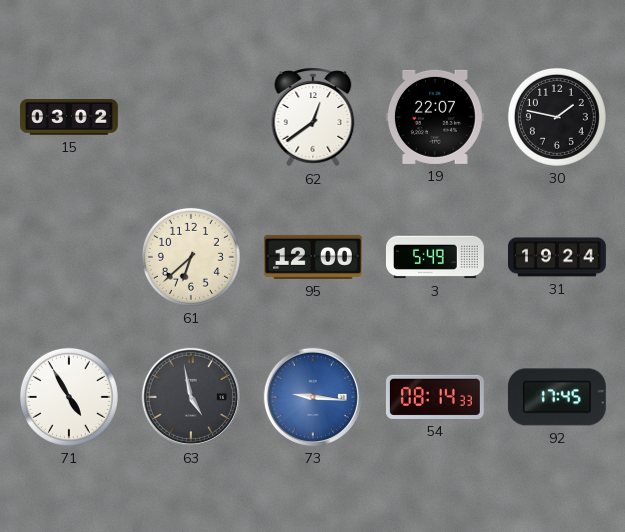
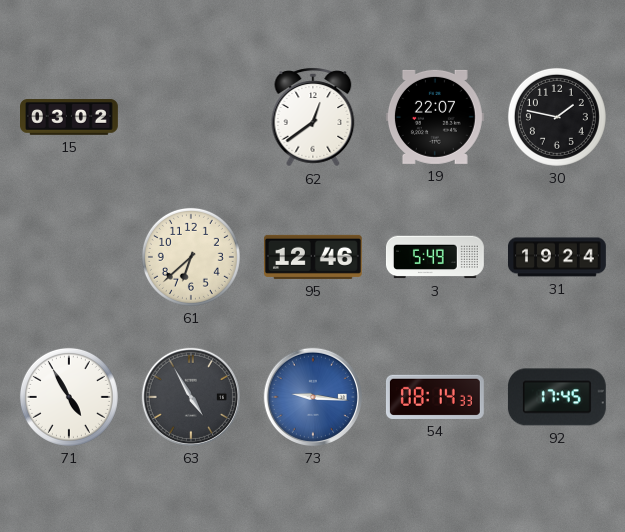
95: 12:00 -> 12:46 (313, 257)
63: 4:58 -> 4:55 (191, 397)
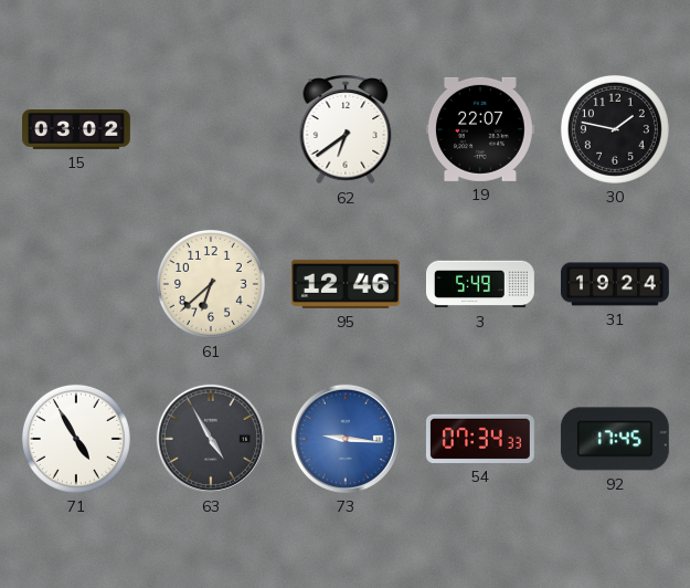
62: 12:39 -> 6:39 (346, 129)
54: 08:14 -> 07:34 (480, 439)
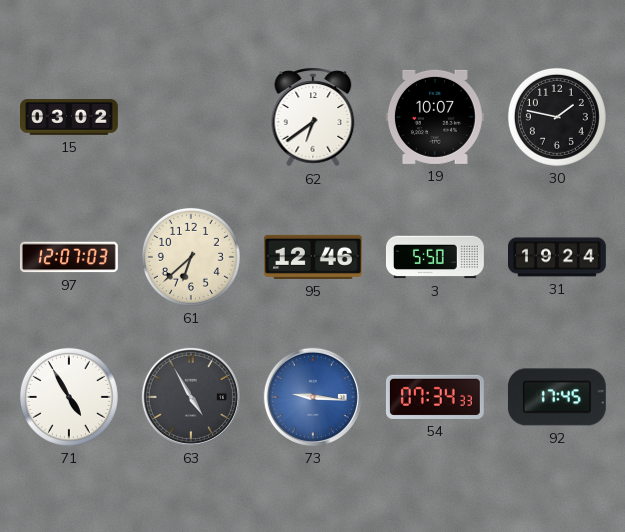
19: 22:07 -> 10:07 (435, 117)
97: none -> 12:07 (69, 257)
3: 5:49 -> 5:50 (435, 257)
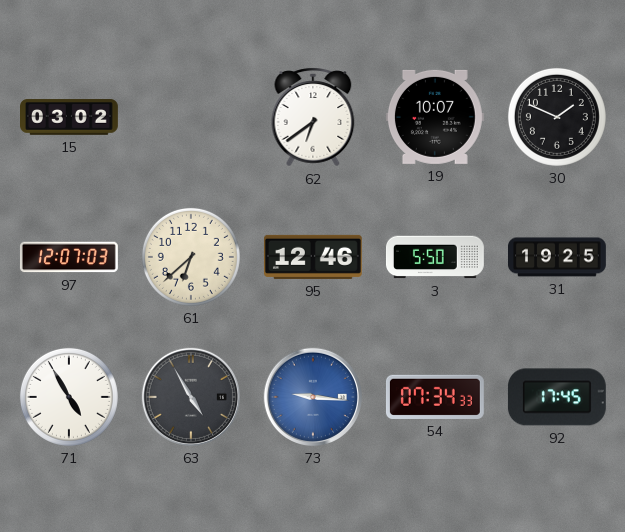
30: 1:47 -> 1:49 (557, 117)
31: 19:24 -> 19:25 (558, 257)
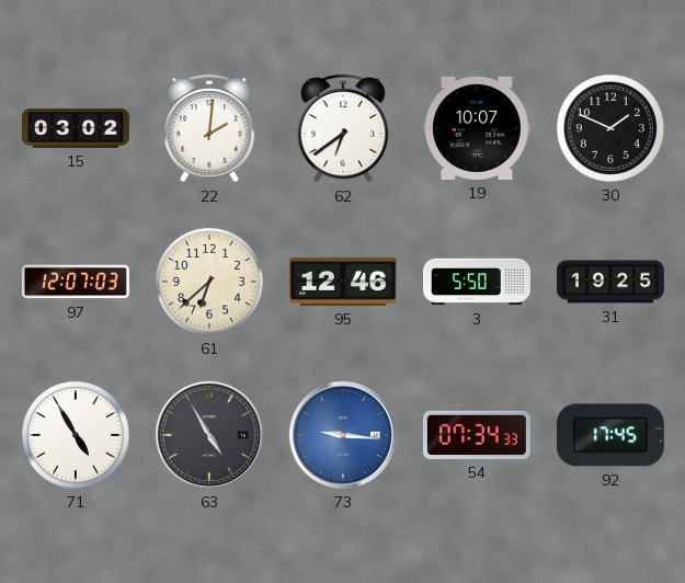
22: none -> 2:01 (209, 128)
